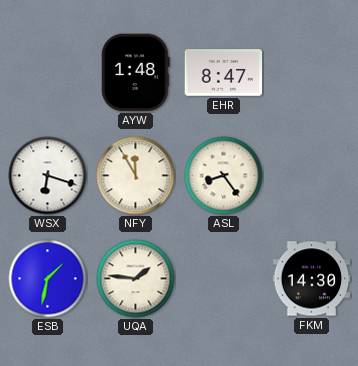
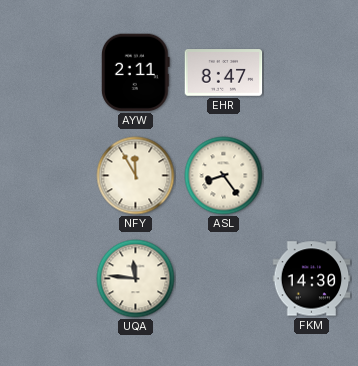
AYW: 1:48 -> 2:11 (136, 73)
WSX: 6:18 -> none (48, 176)
ESB: 1:32 -> none (48, 279)
UQA: 1:46 -> 11:46 (136, 279)
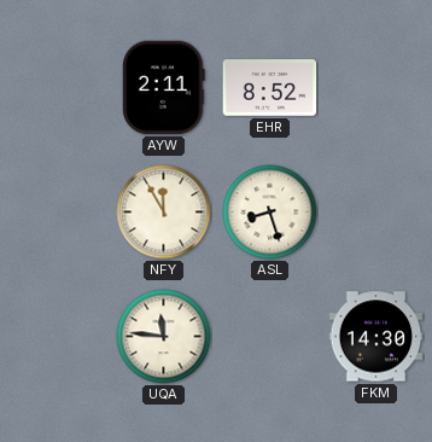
EHR: 8:47 -> 8:52 (270, 88)
ASL: 8:24 -> 8:27 (270, 213)
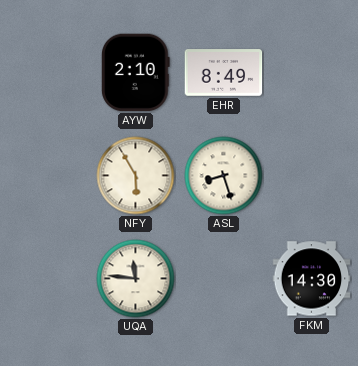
AYW: 2:11 -> 2:10 (136, 73)
EHR: 8:52 -> 8:49 (224, 73)
NFY: 11:55 -> 5:55 (136, 176)
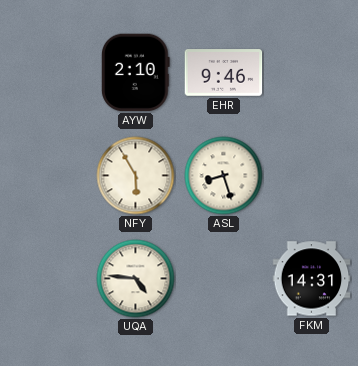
EHR: 8:49 -> 9:46 (224, 73)
UQA: 11:46 -> 4:46 (136, 279)
FKM: 14:30 -> 14:31 (312, 279)
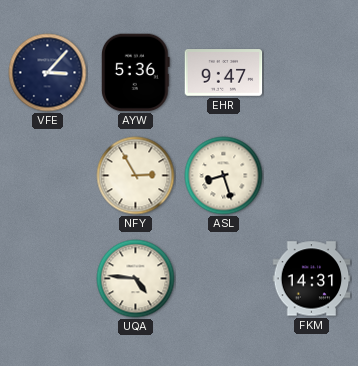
VFE: none -> 3:07 (48, 73)
AYW: 2:10 -> 5:36 (136, 73)
EHR: 9:46 -> 9:47 (224, 73)
NFY: 5:55 -> 2:55 (136, 176)
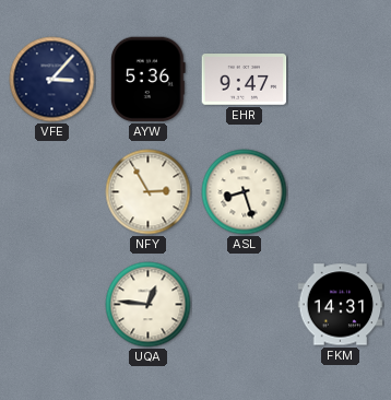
UQA: 4:46 -> 12:46 (149, 305)
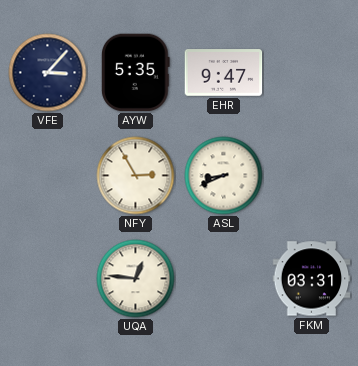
AYW: 5:36 -> 5:35 (136, 73)
ASL: 8:27 -> 8:41 (224, 176)
FKM: 14:31 -> 03:31 (312, 279)
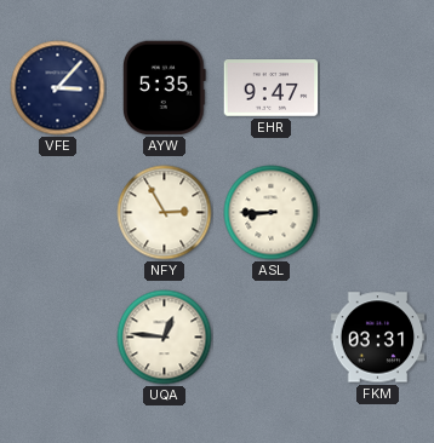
ASL: 8:41 -> 8:45 (272, 213)
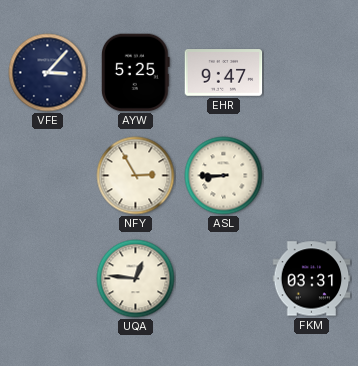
AYW: 5:35 -> 5:25 (136, 73)
